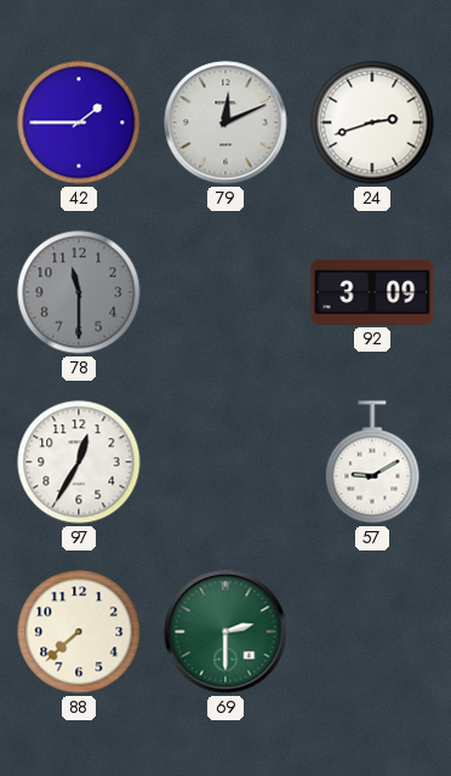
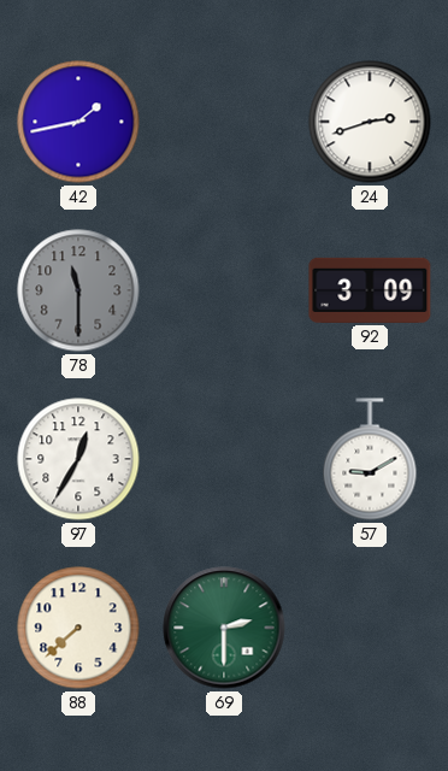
42: 1:45 -> 1:43 (78, 122)
79: 12:11 -> none (225, 122)
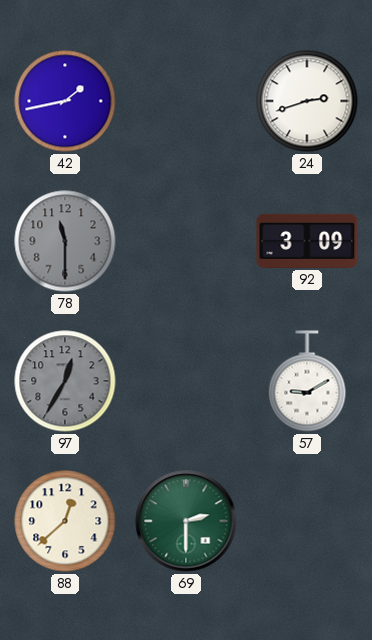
97 dial: white -> grey (65, 381)
88: 7:38 -> 12:38 (65, 521)
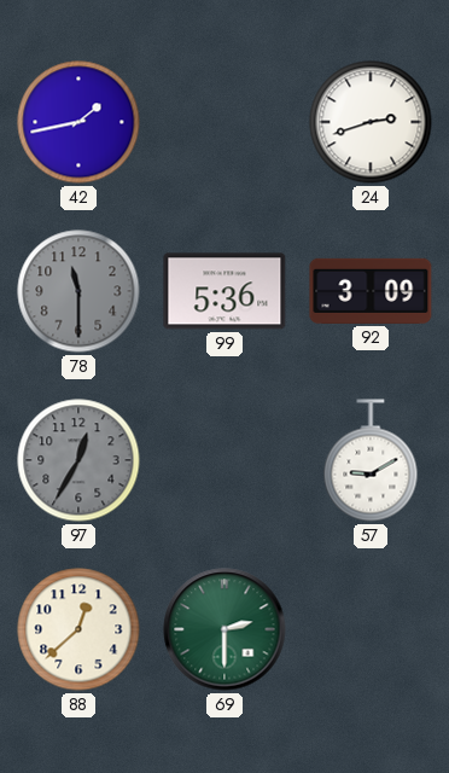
99: none -> 5:36 (224, 291)
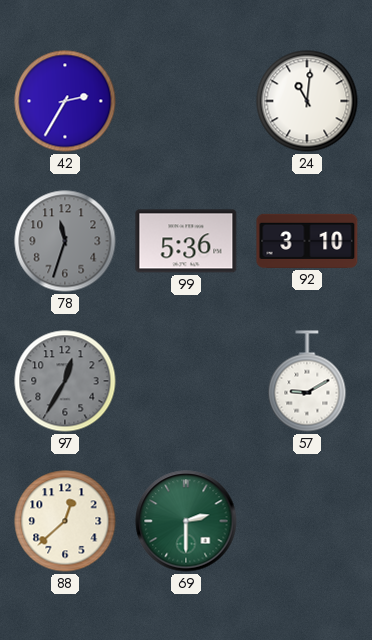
42: 1:43 -> 2:35 (65, 101)
24: 2:42 -> 11:01 (307, 101)
78: 11:30 -> 11:33 (65, 241)
92: 3:09 -> 3:10 (307, 241)
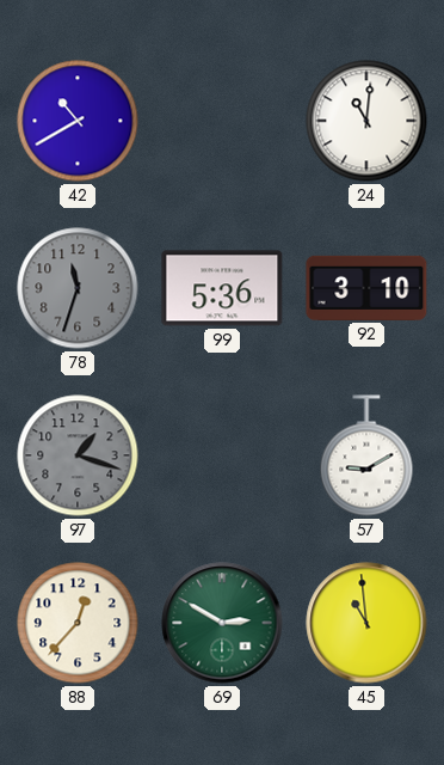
42: 2:35 -> 10:40 (78, 121)
97: 12:35 -> 1:18 (78, 455)
88: 12:38 -> 12:37 (78, 623)
69: 2:30 -> 2:50 (222, 623)
45: none -> 10:59 (366, 623)
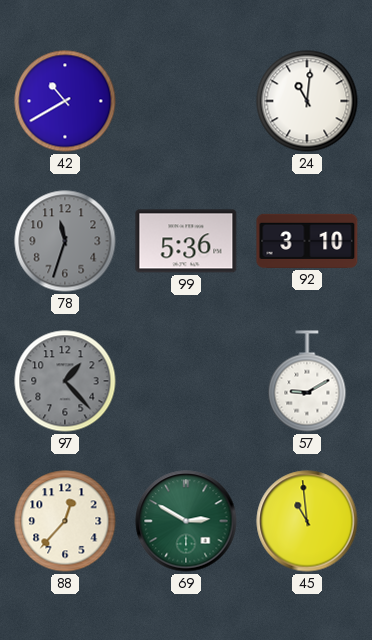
97: 1:18 -> 1:23 (65, 381)
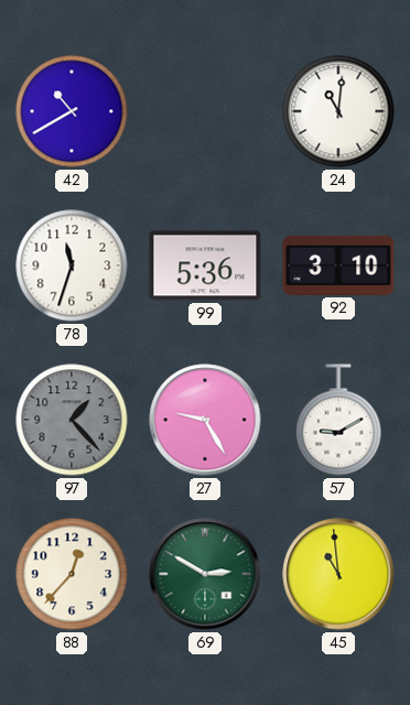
78 dial: grey -> white (72, 265)
27: none -> 9:25 (205, 420)
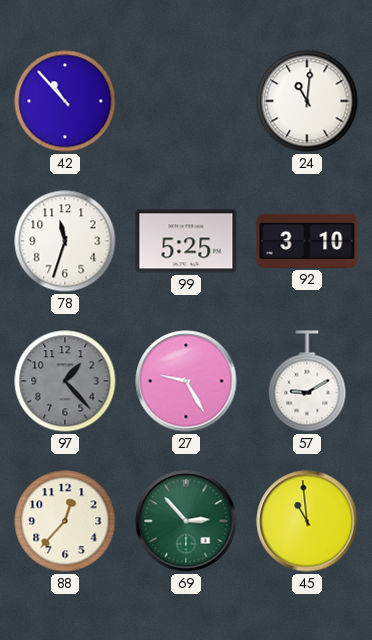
42: 10:40 -> 10:53 (65, 101)
99: 5:36 -> 5:25 (186, 241)
69: 2:50 -> 2:53 (186, 521)
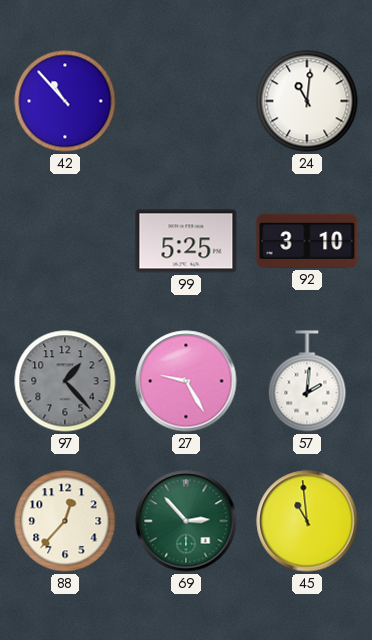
78: 11:33 -> none (65, 241)
57: 9:10 -> 2:01 (307, 381)
